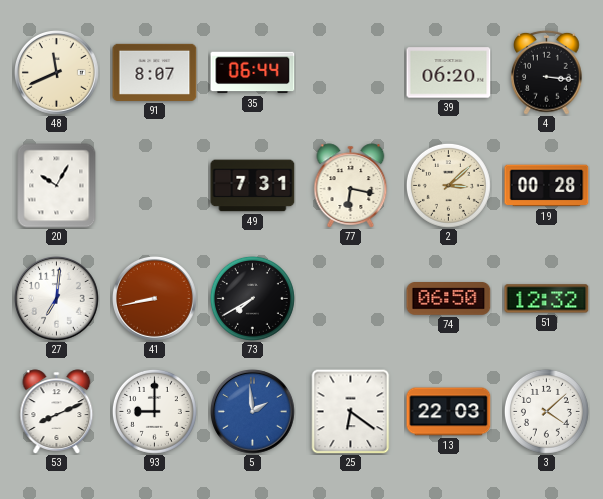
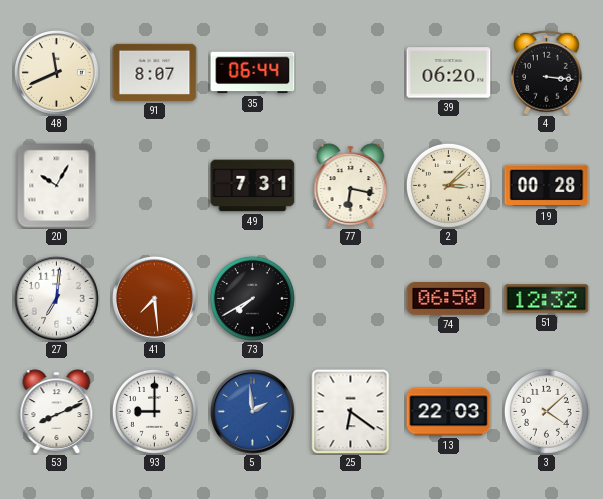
41: 8:43 -> 7:29 (155, 299)
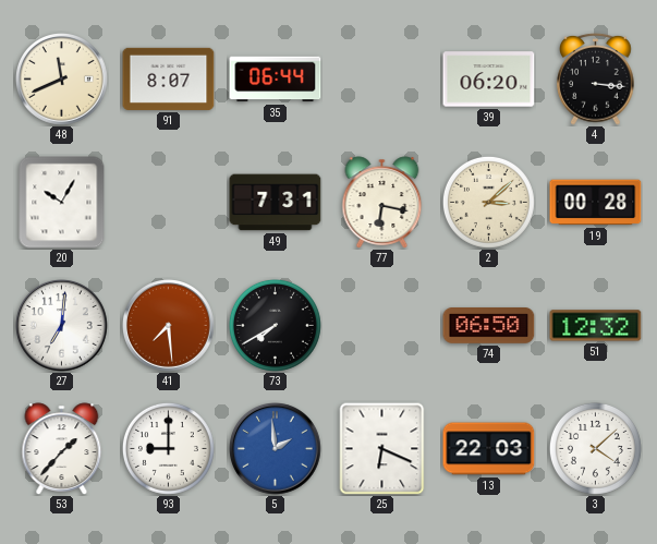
53: 8:11 -> 1:37 (62, 449)
25: 6:21 -> 6:19 (382, 448)
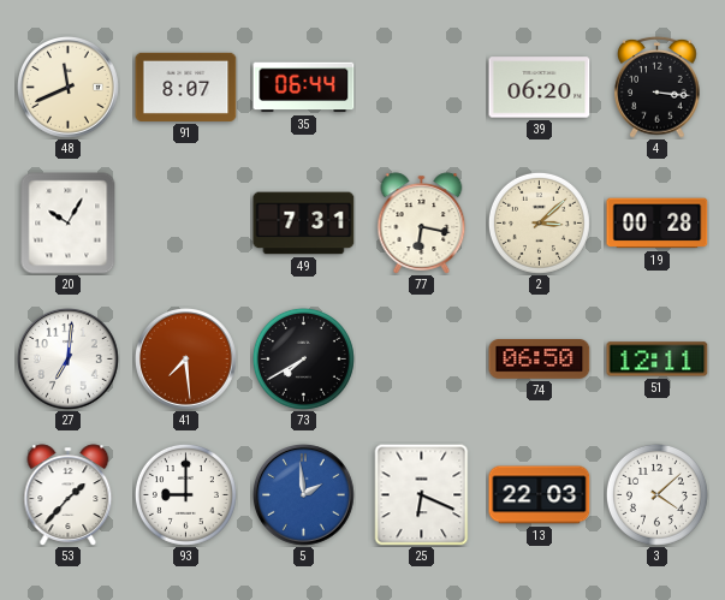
51: 12:32 -> 12:11 (658, 360)
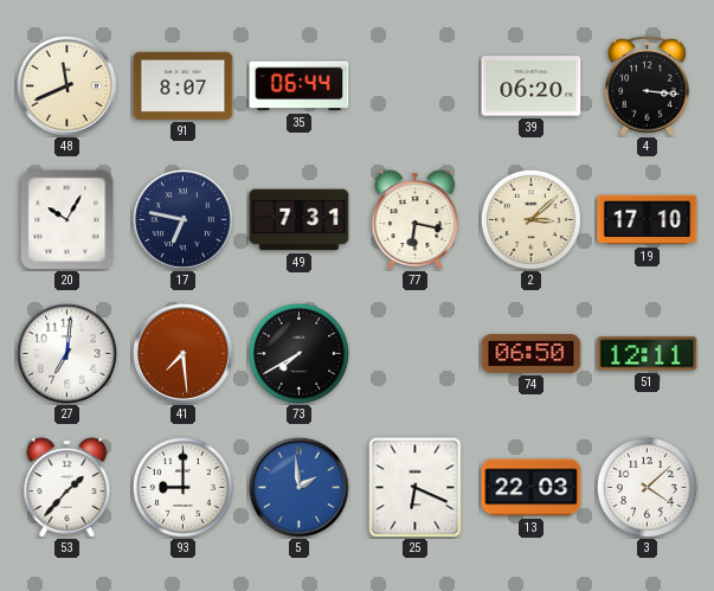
17: none -> 6:47 (184, 220)
19: 00:28 -> 17:10 (648, 220)
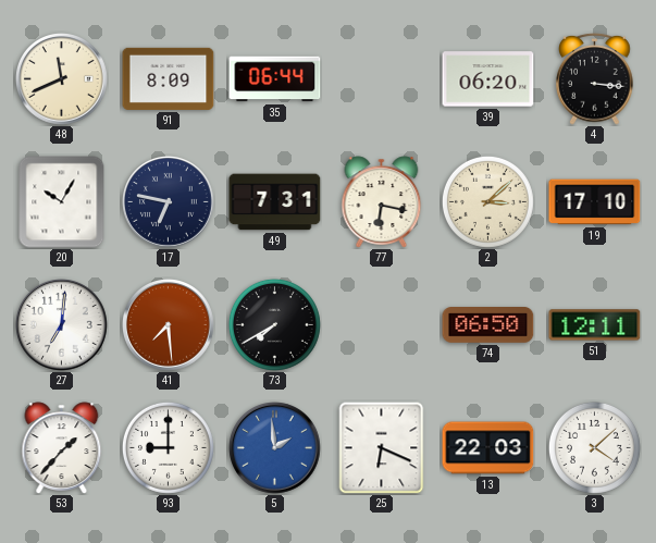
91: 8:07 -> 8:09 (169, 78)
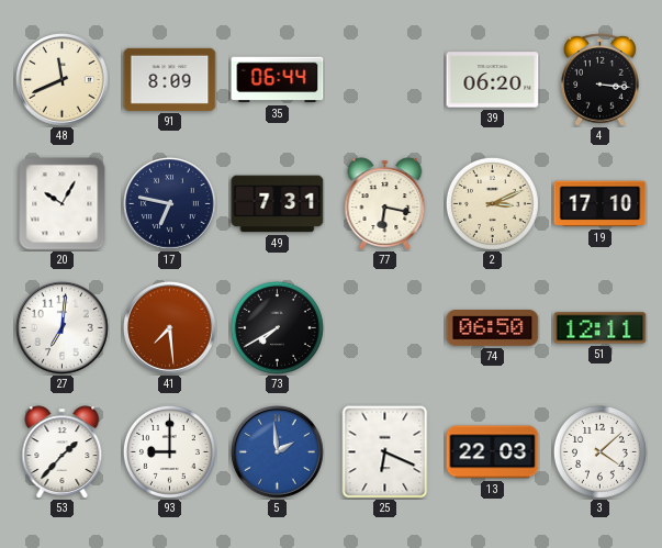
2: 3:08 -> 3:11 (492, 203)
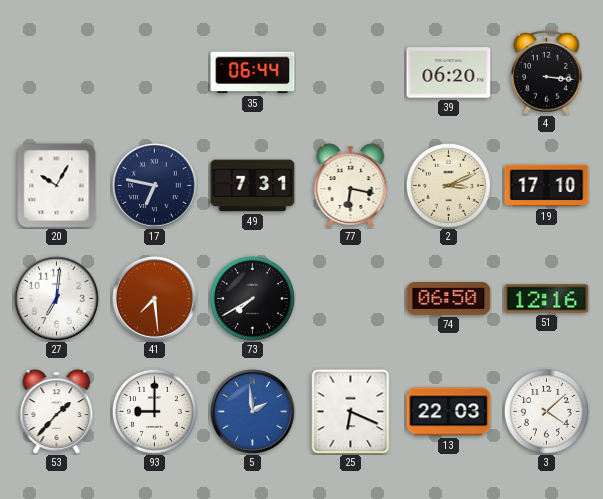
48: 11:41 -> none (63, 80)
91: 8:09 -> none (170, 79)
51: 12:11 -> 12:16 (547, 299)
